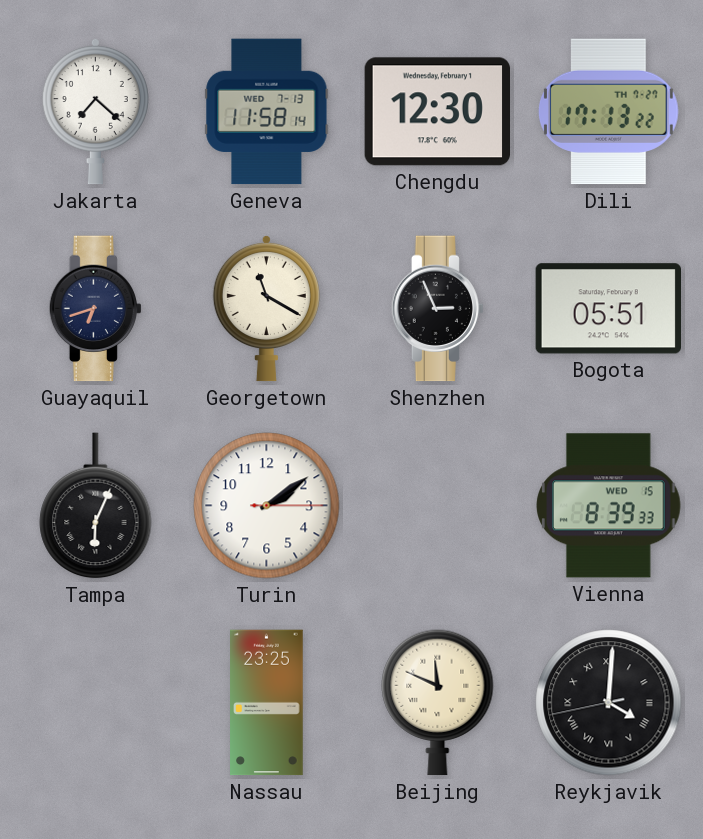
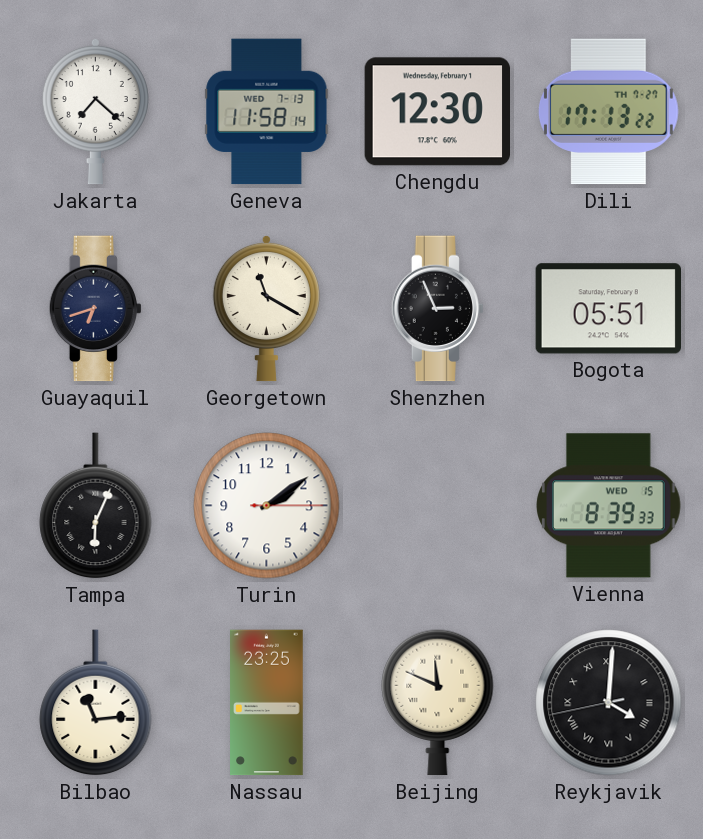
Bilbao: none -> 11:14 (96, 703)
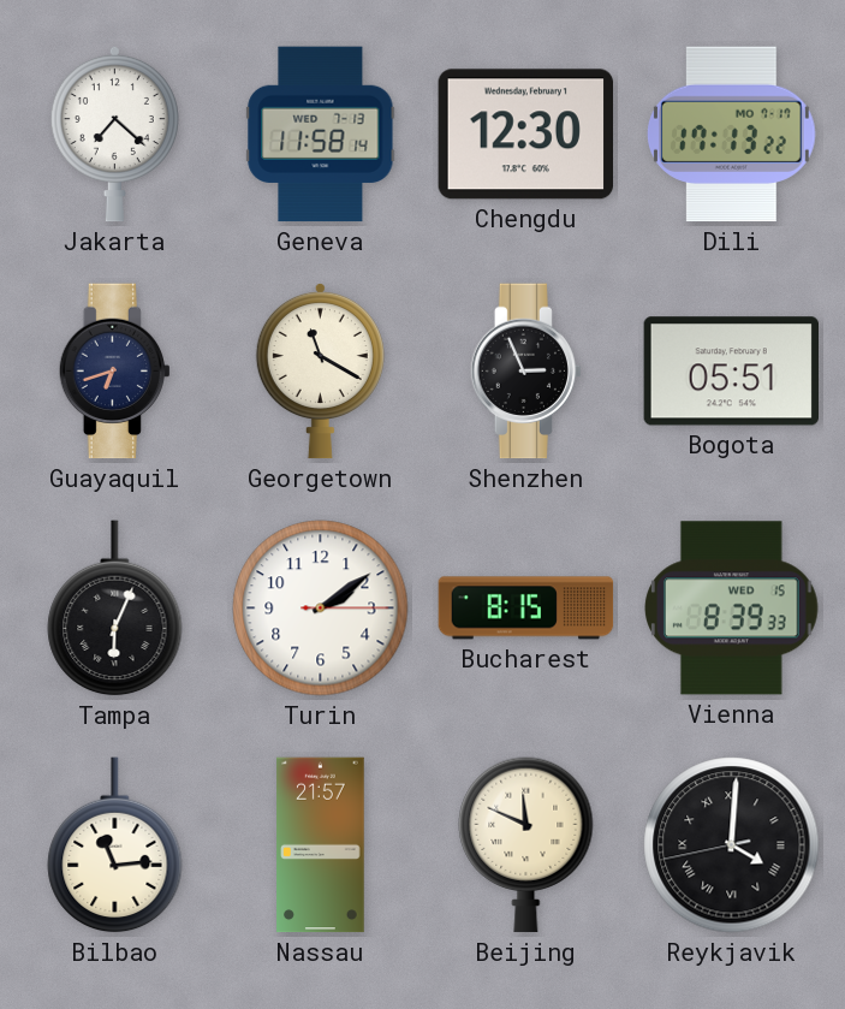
Dili date: TH 7-27 -> MO 7-17 (731, 135)
Bucharest: none -> 8:15 (526, 609)
Nassau: 23:25 -> 21:57 (321, 845)
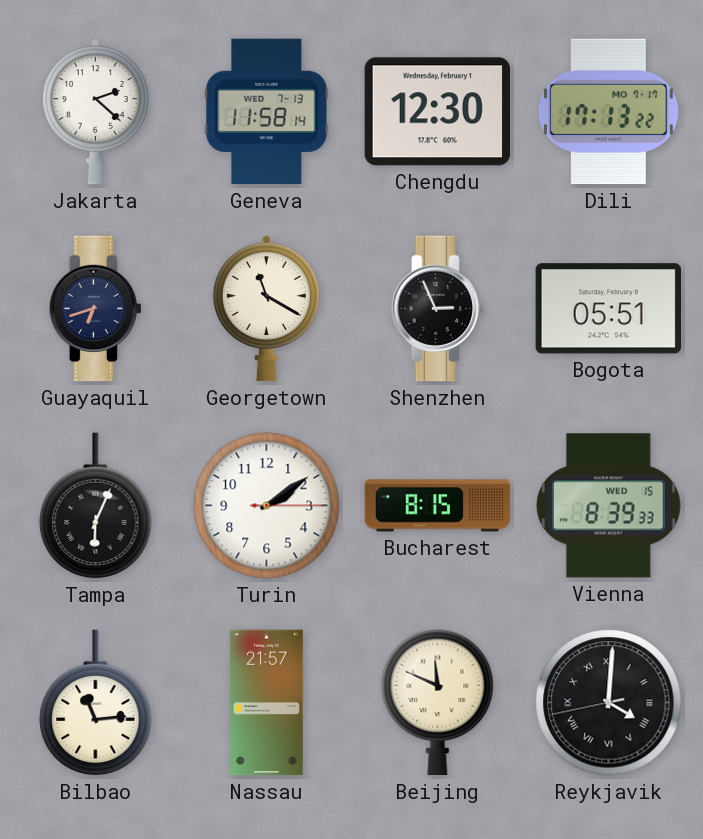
Jakarta: 7:22 -> 2:22 (95, 111)
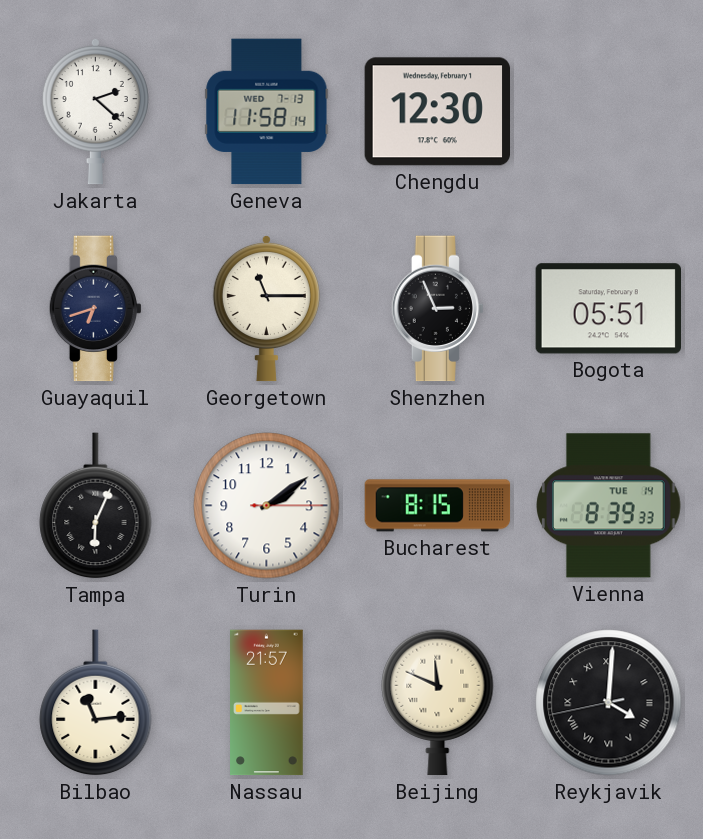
Dili: 17:13 -> none (608, 112)
Georgetown: 11:20 -> 11:15 (266, 308)
Vienna date: WED 15 -> TUE 14 (609, 506)
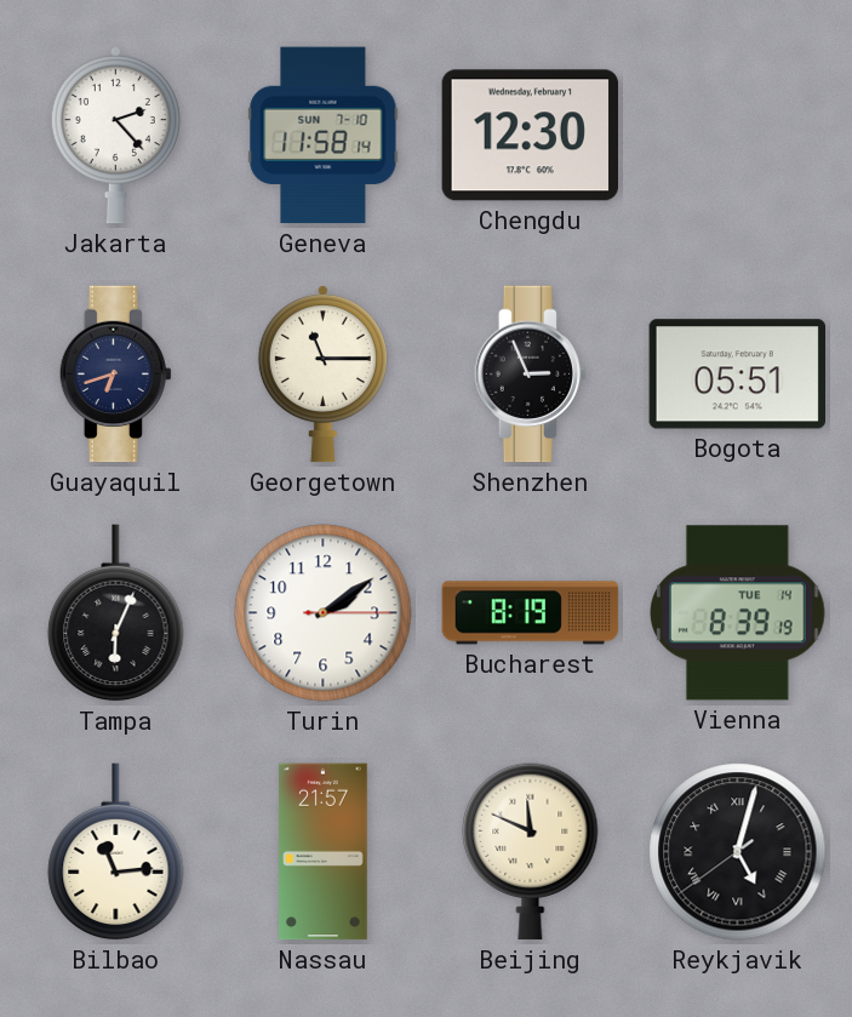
Jakarta: 2:22 -> 2:23 (115, 135)
Geneva date: WED 7-13 -> SUN 7-10 (324, 136)
Bucharest: 8:15 -> 8:19 (531, 613)
Vienna: 8:39:33 -> 8:39:19 (738, 613)
Reykjavik: 4:00 -> 5:02 (738, 852)
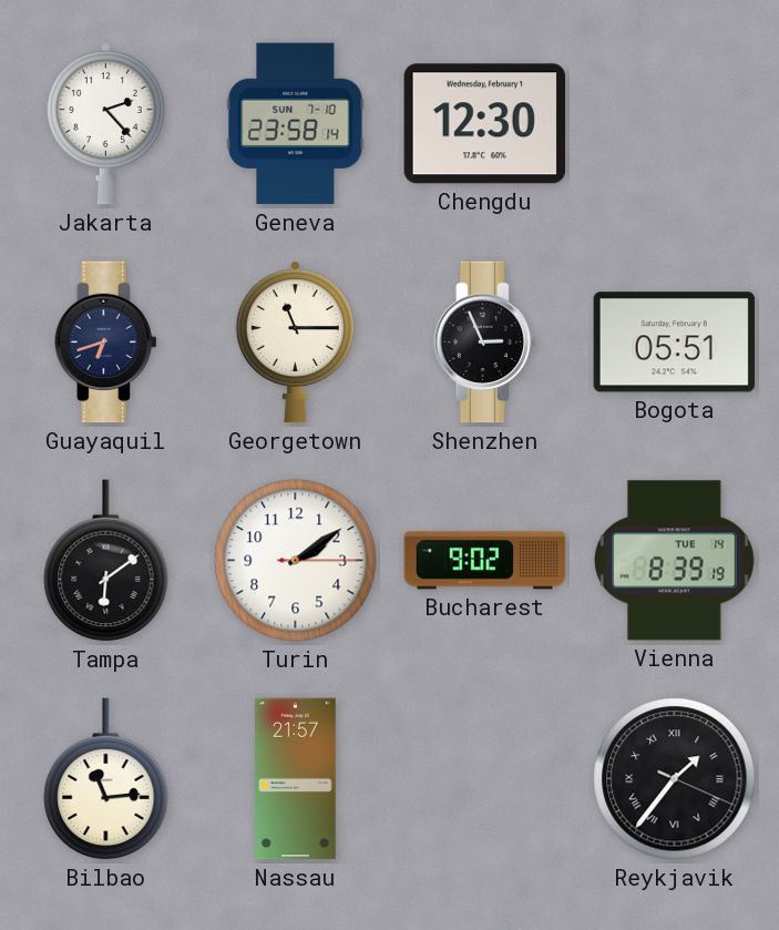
Geneva: 11:58 -> 23:58 (296, 124)
Tampa: 6:04 -> 6:09 (106, 561)
Bucharest: 8:19 -> 9:02 (485, 561)
Beijing: 11:49 -> none (531, 852)
Reykjavik: 5:02 -> 1:36 (675, 779)
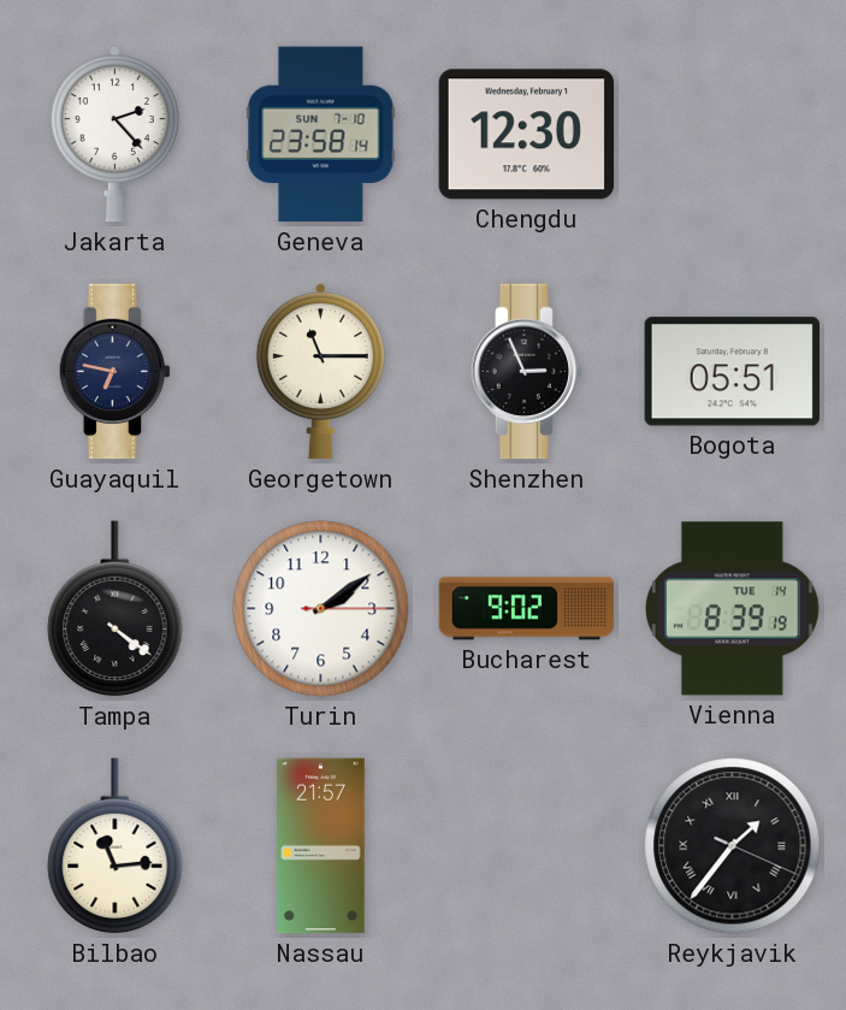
Guayaquil: 6:42 -> 6:47 (114, 372)
Tampa: 6:09 -> 4:21 (116, 609)
